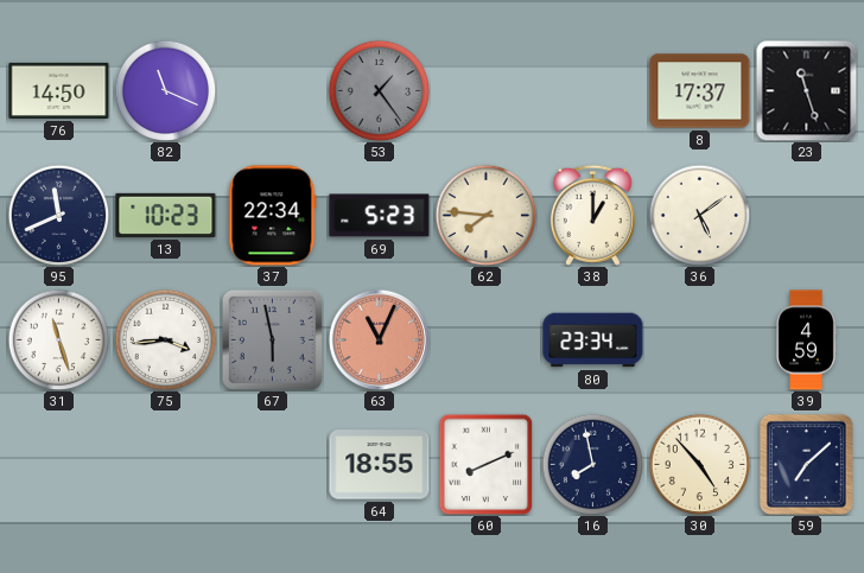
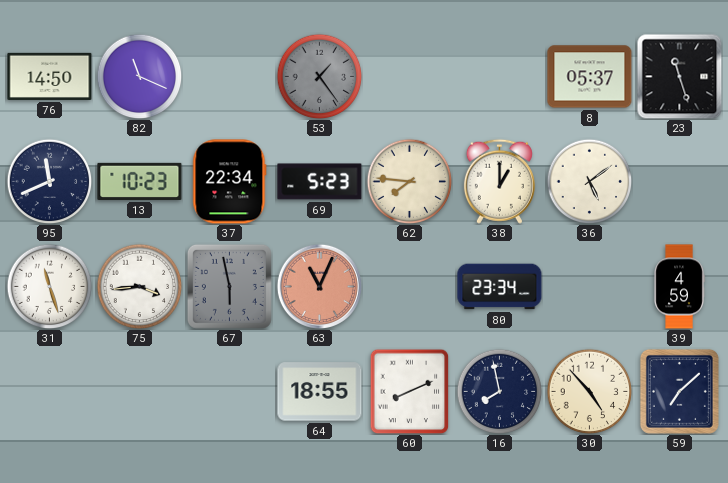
8: 17:37 -> 05:37 (590, 77)
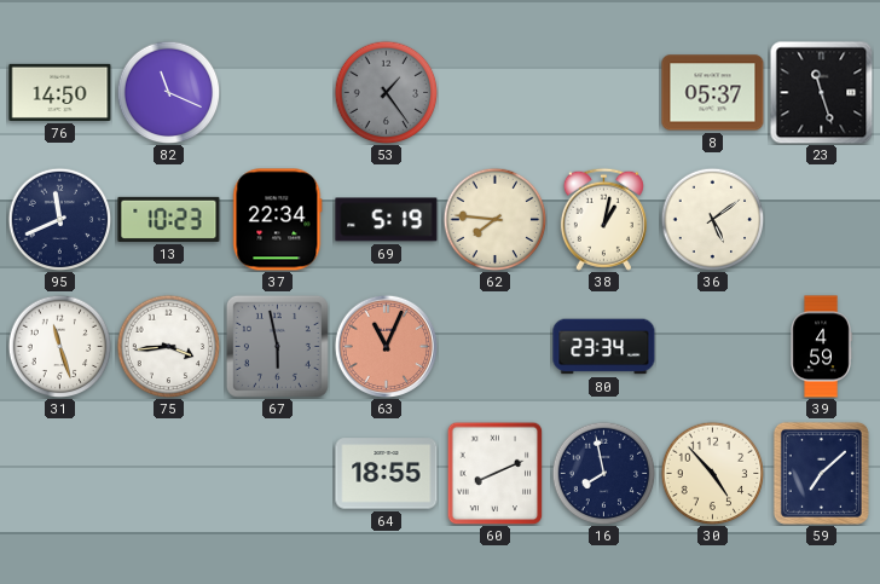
69: 5:23 -> 5:19 (387, 220)
38: 1:00 -> 1:02 (603, 219)
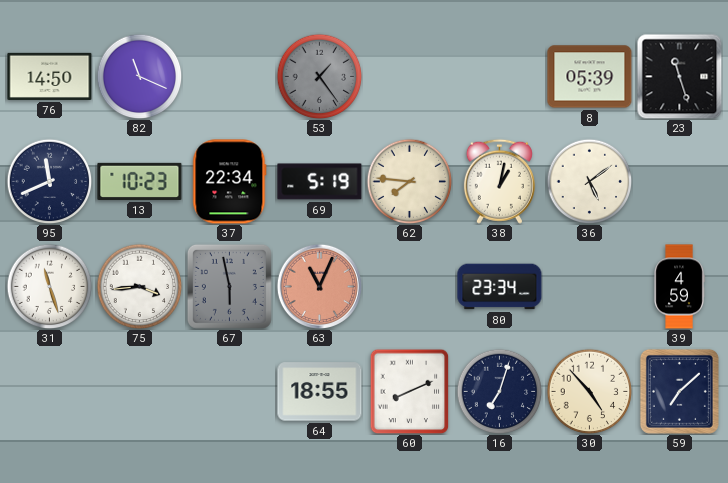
8: 05:37 -> 05:39 (590, 77)
16: 7:58 -> 7:03 (499, 391)
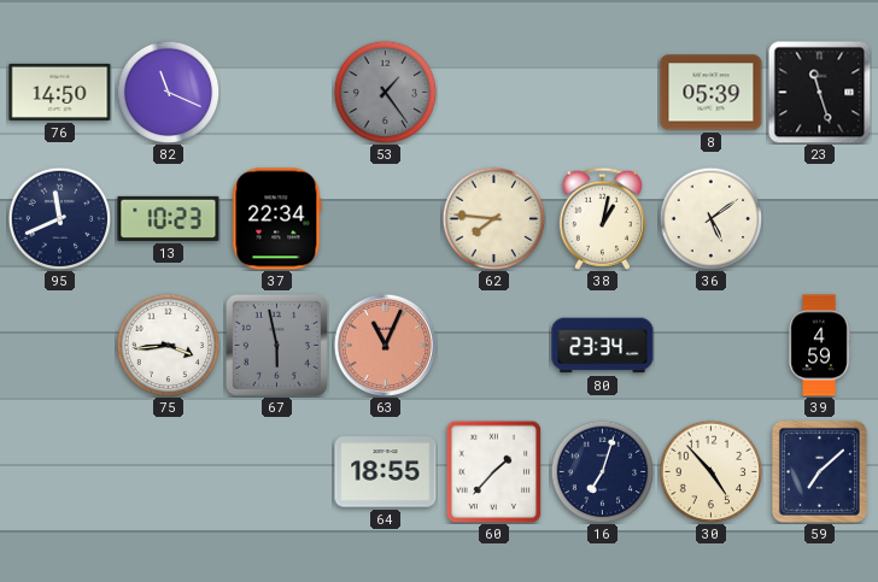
69: 5:19 -> none (320, 182)
31: 11:27 -> none (49, 286)
60: 8:11 -> 1:37 (494, 471)
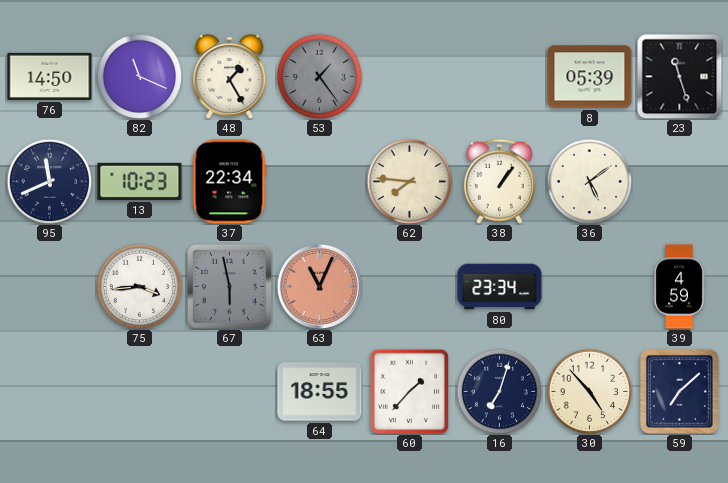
48: none -> 1:25 (230, 77)
38: 1:02 -> 1:06 (499, 181)
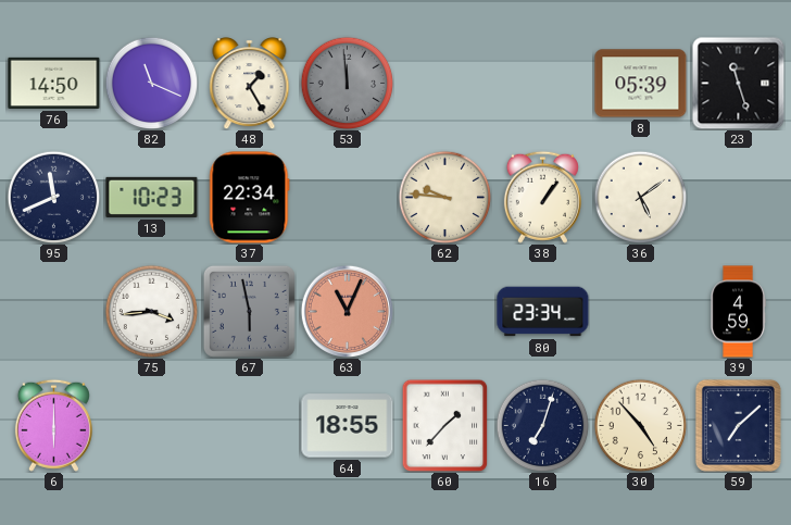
53: 1:24 -> 11:59 (347, 83)
62: 7:46 -> 9:46 (444, 197)
6: none -> 6:00 (53, 425)
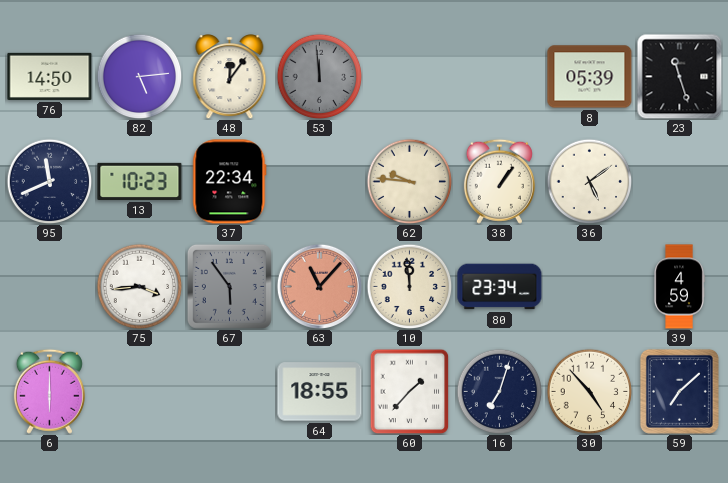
82: 11:19 -> 5:14 (139, 76)
48: 1:25 -> 12:06 (230, 77)
67: 5:58 -> 5:54 (229, 286)
63: 11:04 -> 11:07 (319, 286)
10: none -> 11:59 (409, 286)
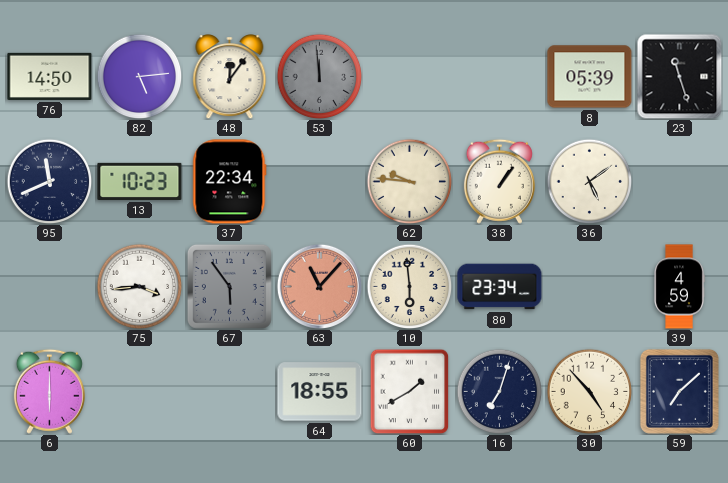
10: 11:59 -> 5:59 (409, 286)
60: 1:37 -> 1:40 (410, 391)
